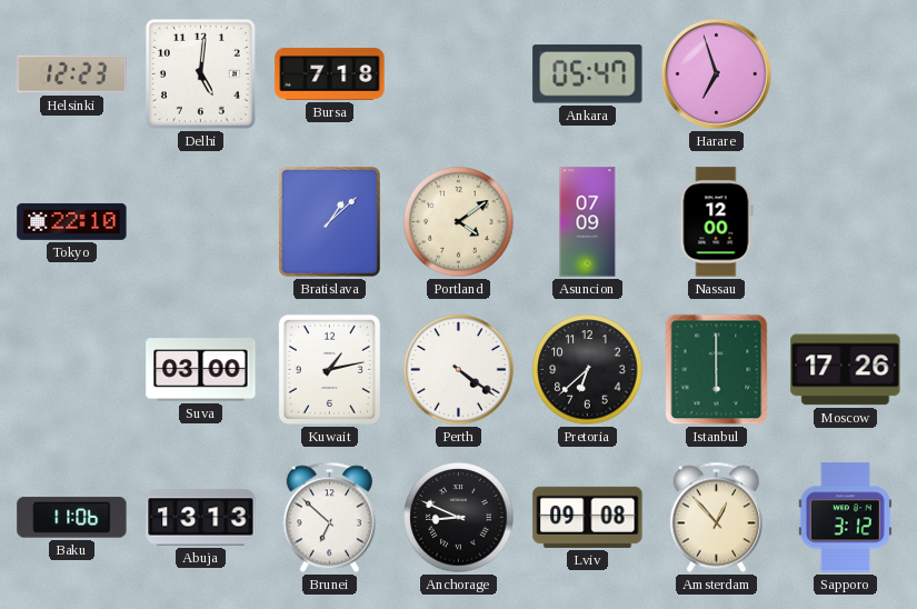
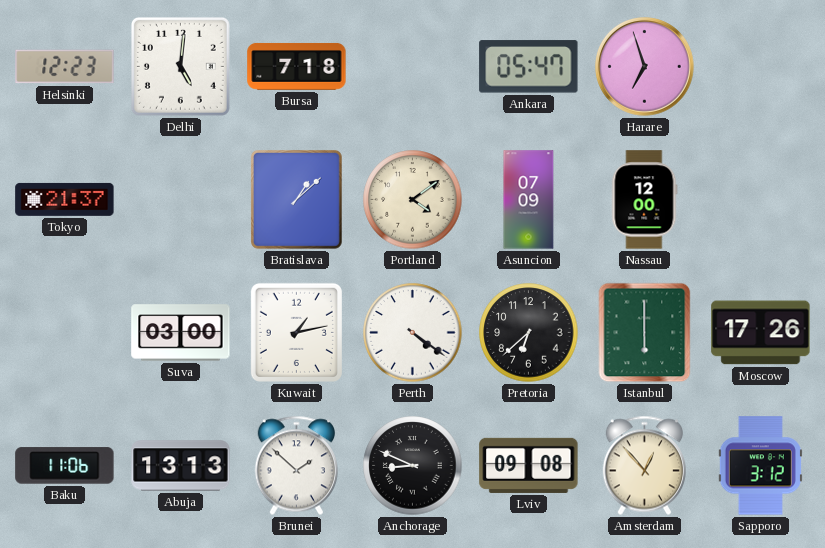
Tokyo: 22:10 -> 21:37 (65, 199)
Brunei: 6:52 -> 1:52 (296, 466)
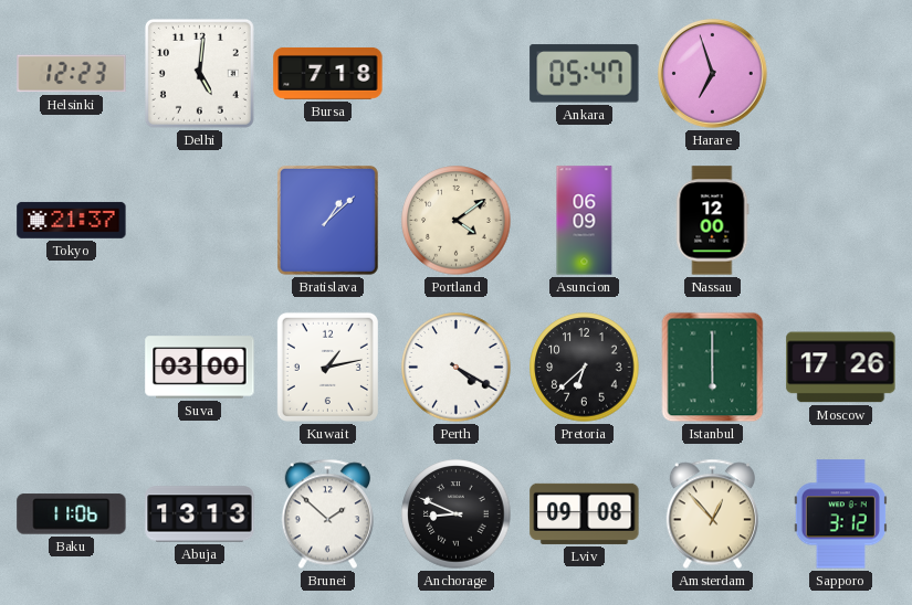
Asuncion: 07:09 -> 06:09 (585, 221)
Perth: 4:21 -> 4:20 (457, 368)
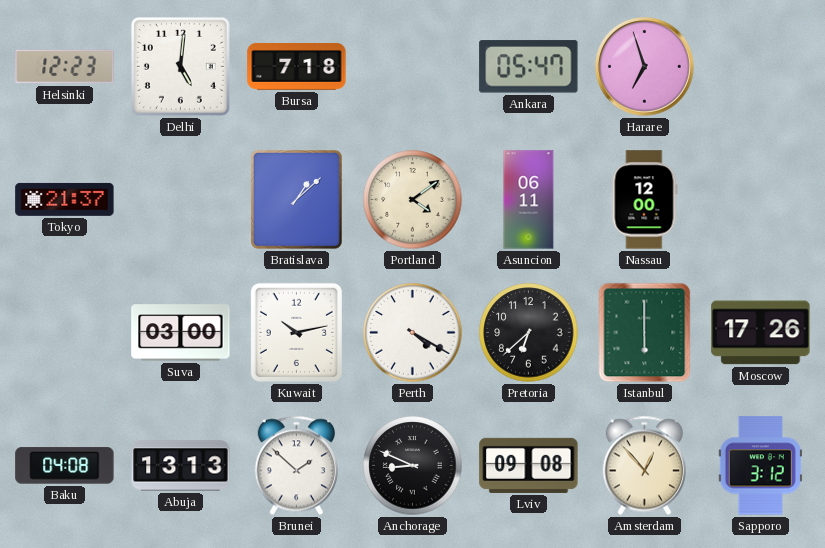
Asuncion: 06:09 -> 06:11 (529, 200)
Kuwait: 1:13 -> 10:13 (296, 332)
Baku: 11:06 -> 04:08 (65, 466)
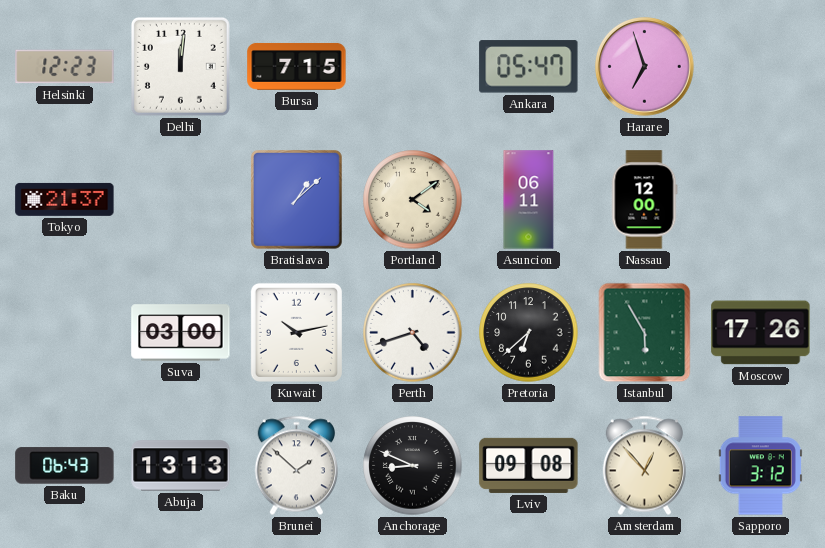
Delhi: 5:01 -> 12:01 (180, 66)
Bursa: 7:18 -> 7:15 (297, 67)
Perth: 4:20 -> 4:42 (413, 333)
Istanbul: 6:00 -> 5:55 (645, 333)
Baku: 04:08 -> 06:43 (65, 466)
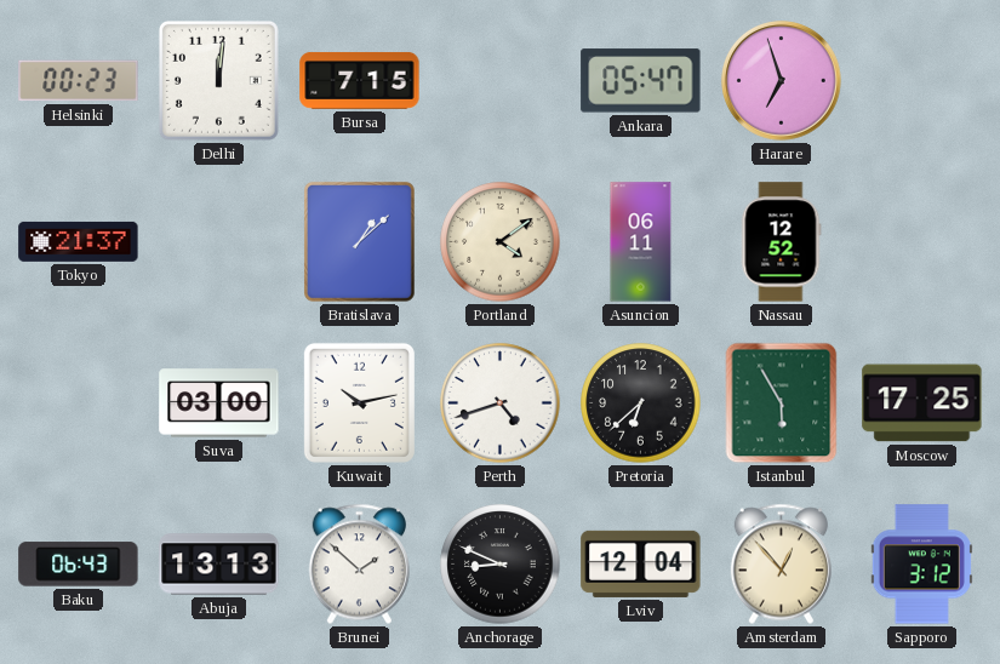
Helsinki: 12:23 -> 00:23 (79, 81)
Nassau: 12:00 -> 12:52 (781, 242)
Moscow: 17:26 -> 17:25 (922, 403)
Lviv: 09:08 -> 12:04 (641, 563)
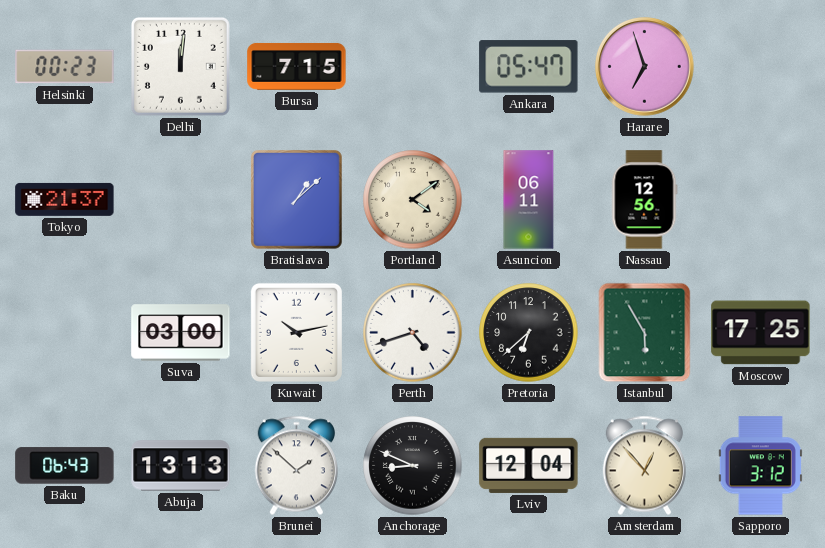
Nassau: 12:52 -> 12:56 (644, 200)
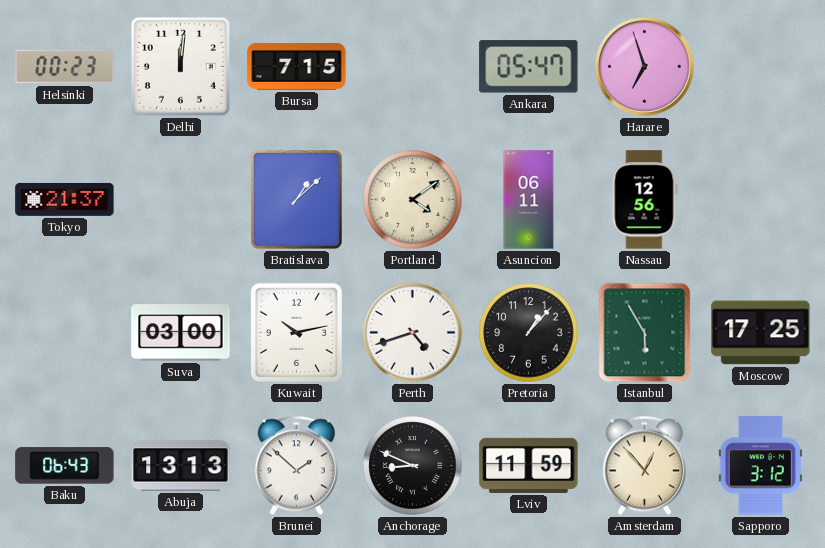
Pretoria: 6:38 -> 1:07 (529, 333)
Lviv: 12:04 -> 11:59 (529, 465)
